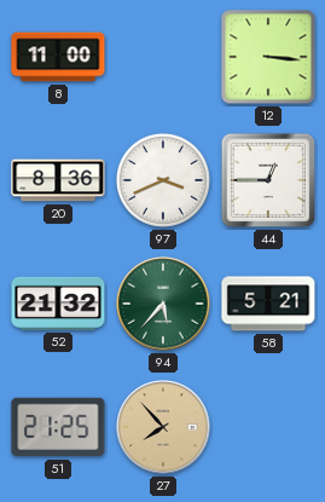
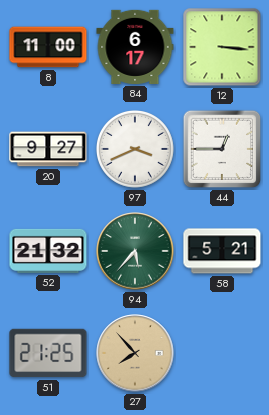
84: none -> 6:17 (135, 47)
20: 8:36 -> 9:27 (48, 149)
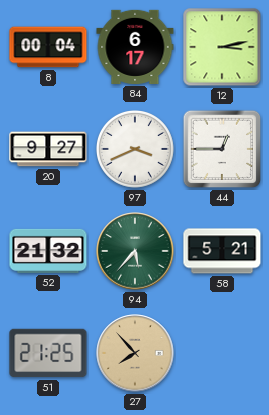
8: 11:00 -> 00:04 (48, 47)
12: 3:16 -> 3:13 (222, 47)
